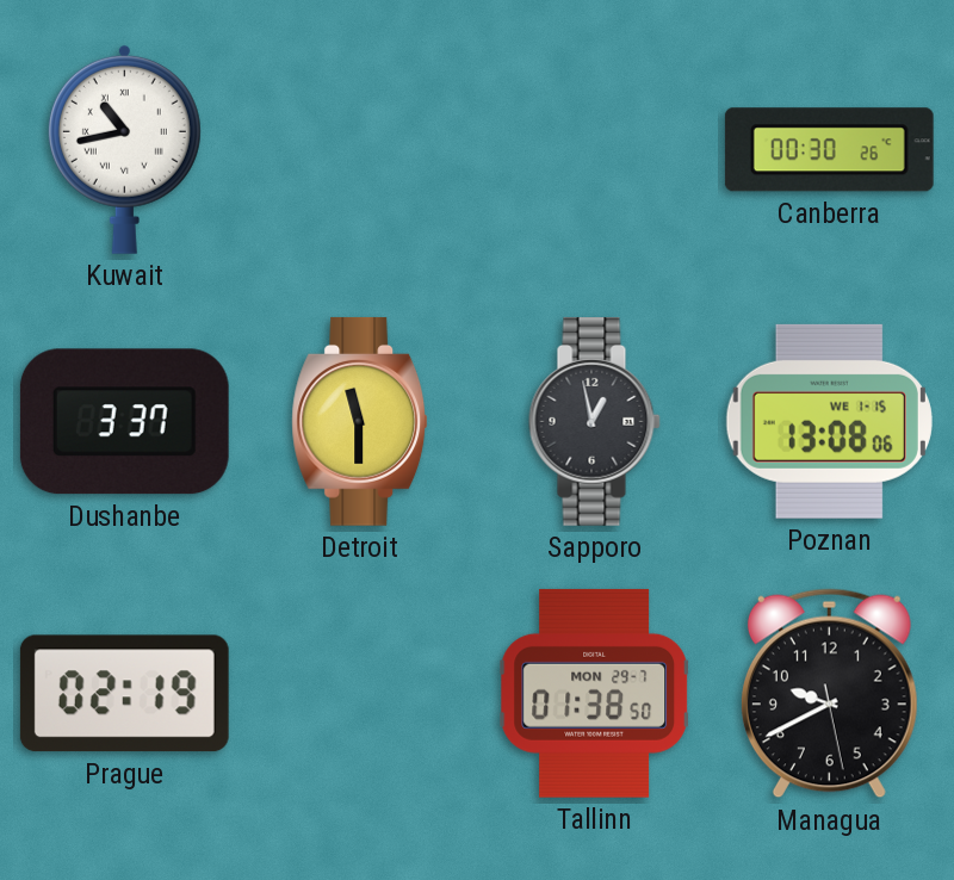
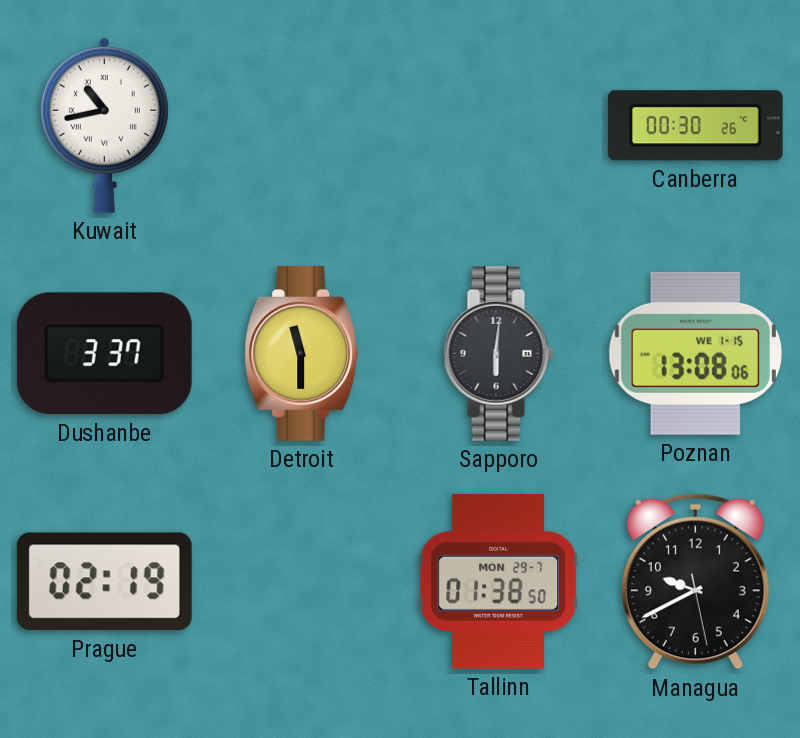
Sapporo: 12:58 -> 6:01 (498, 353)
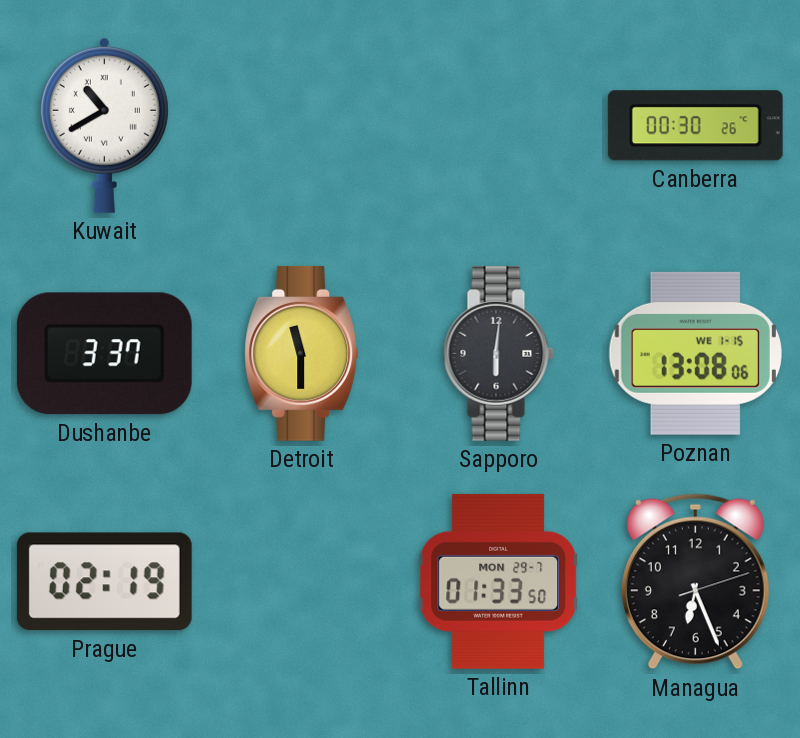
Kuwait: 10:43 -> 10:40 (104, 125)
Tallinn: 01:38 -> 01:33 (498, 581)
Managua: 9:40 -> 6:26 (695, 582)
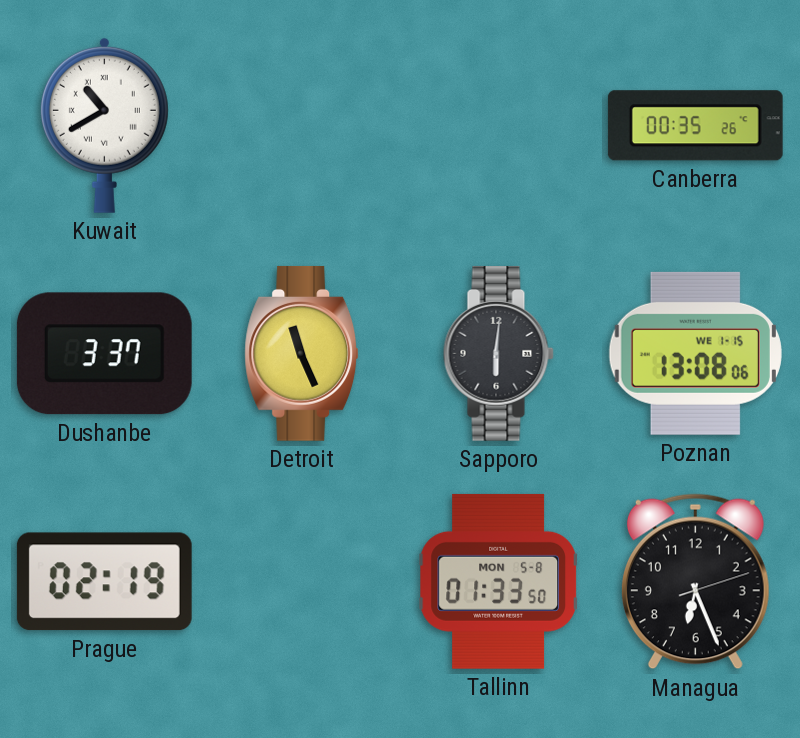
Canberra: 00:30 -> 00:35 (695, 126)
Detroit: 11:30 -> 11:26 (302, 353)
Tallinn date: MON 29-7 -> MON 5-8 (498, 581)
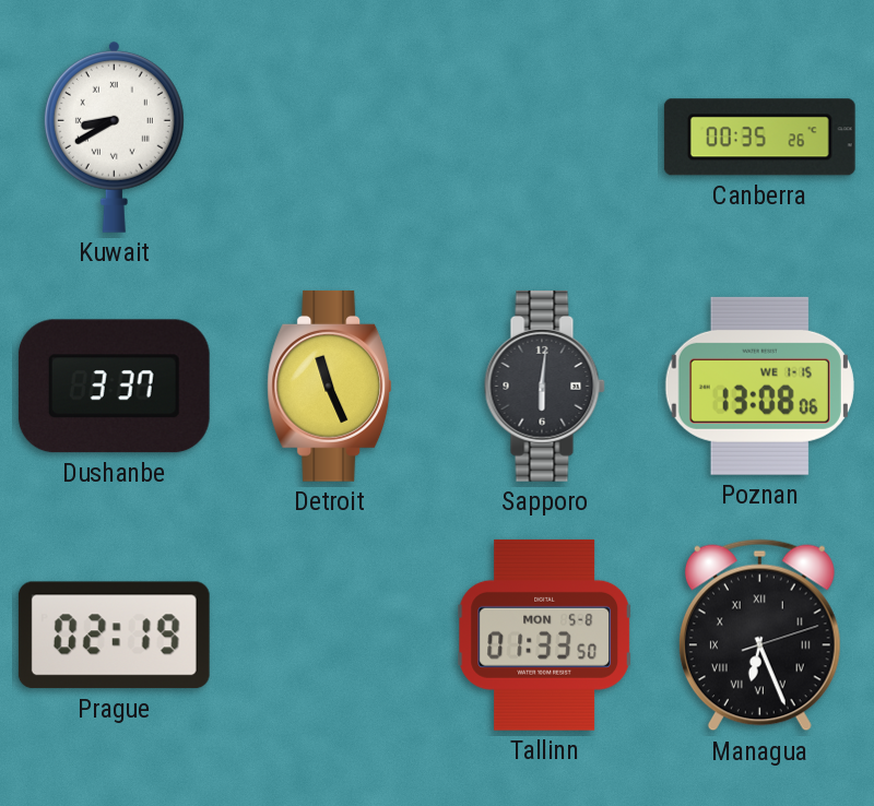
Kuwait: 10:40 -> 8:40 (114, 137)
Managua numerals: Arabic -> Roman (759, 636)
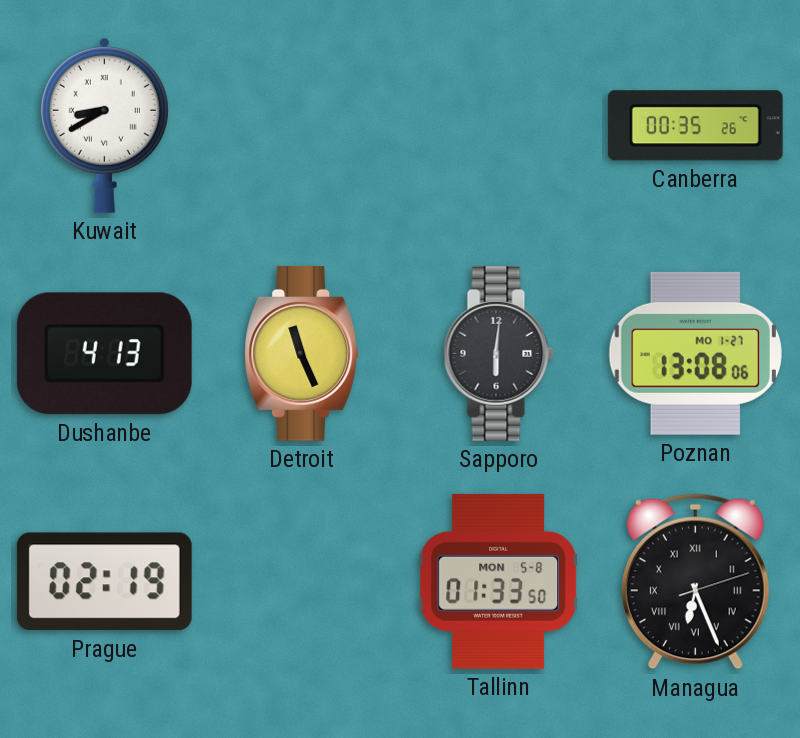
Dushanbe: 3:37 -> 4:13 (104, 354)
Poznan date: WE 1-15 -> MO 1-27 (695, 353)
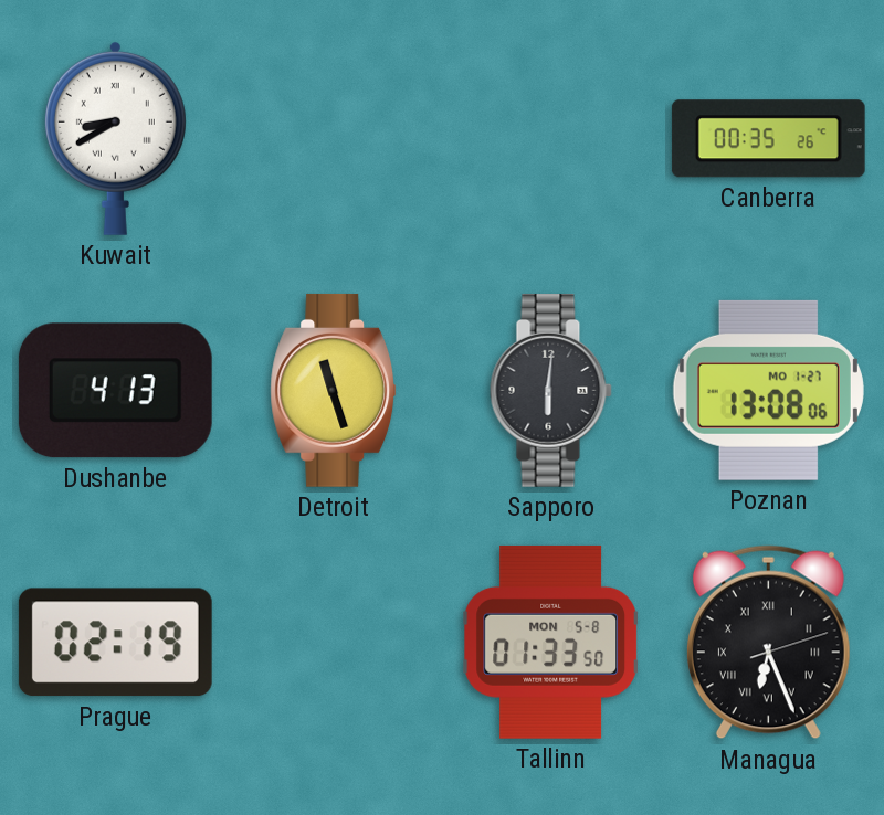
Detroit: 11:26 -> 11:27 (334, 390)
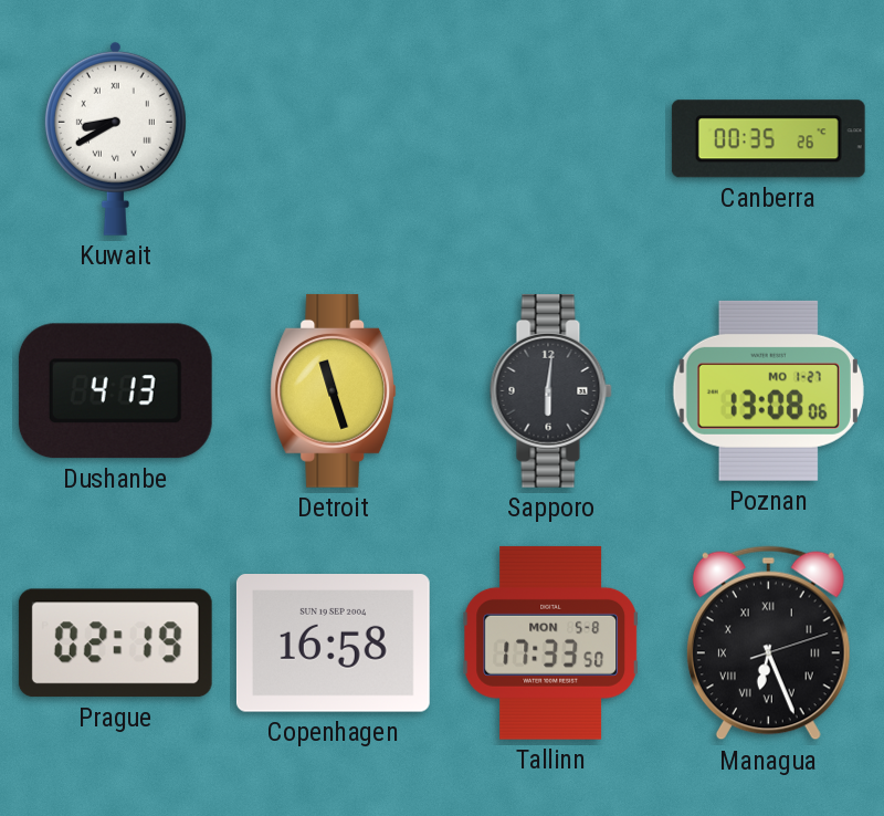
Copenhagen: none -> 16:58 (333, 644)
Tallinn: 01:33 -> 17:33 (550, 642)
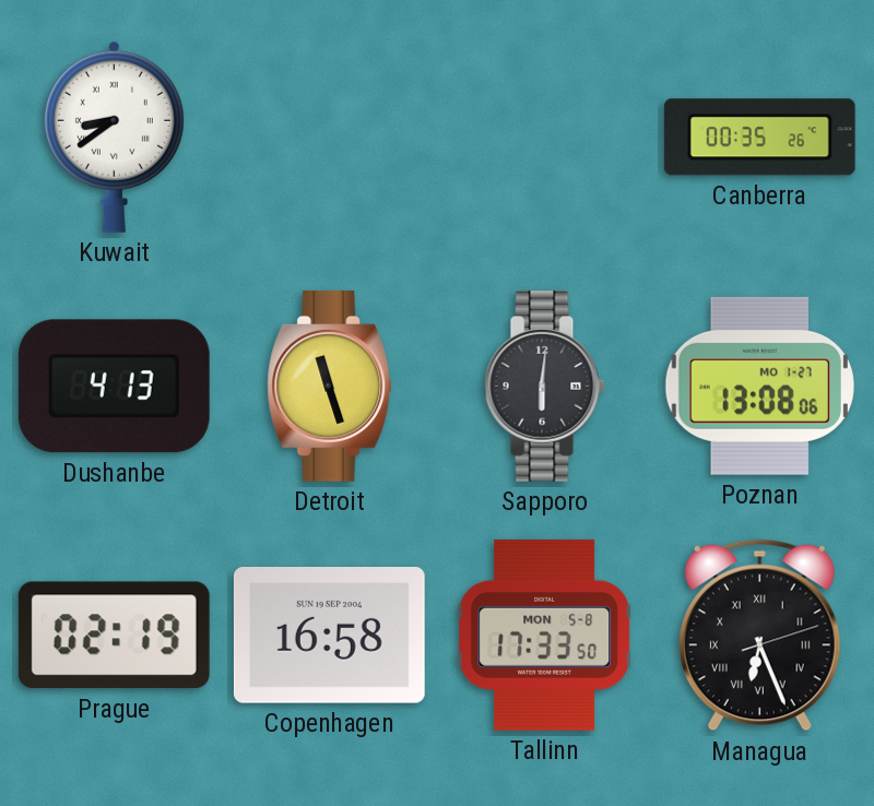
Kuwait: 8:40 -> 8:39 (114, 137)
